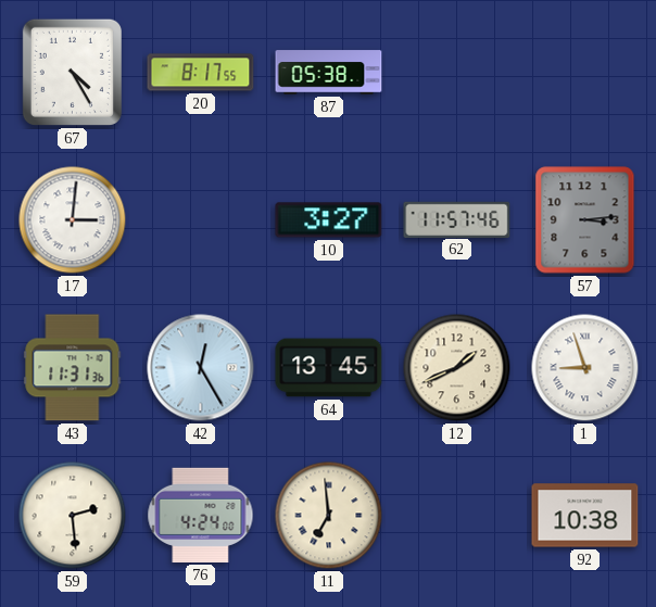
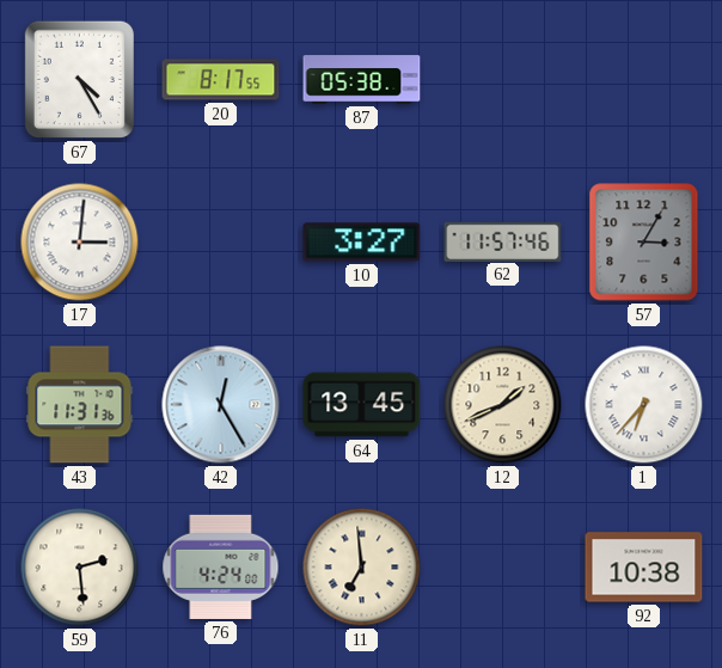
57: 3:14 -> 3:05 (644, 243)
1: 8:57 -> 6:37 (644, 405)
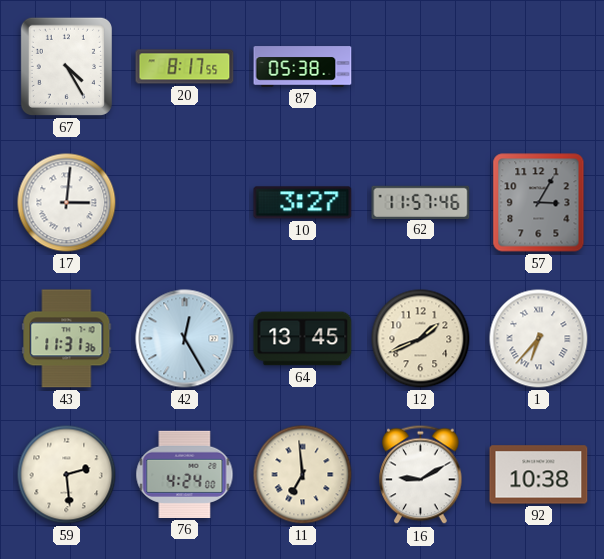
16: none -> 9:10 (421, 475)
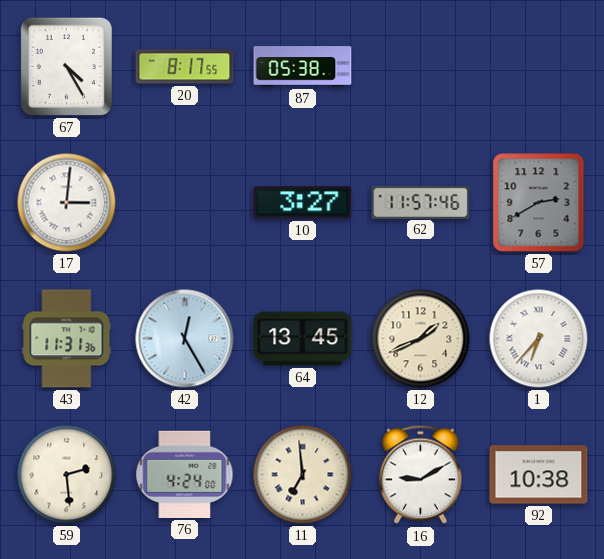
57: 3:05 -> 2:40 (539, 203)
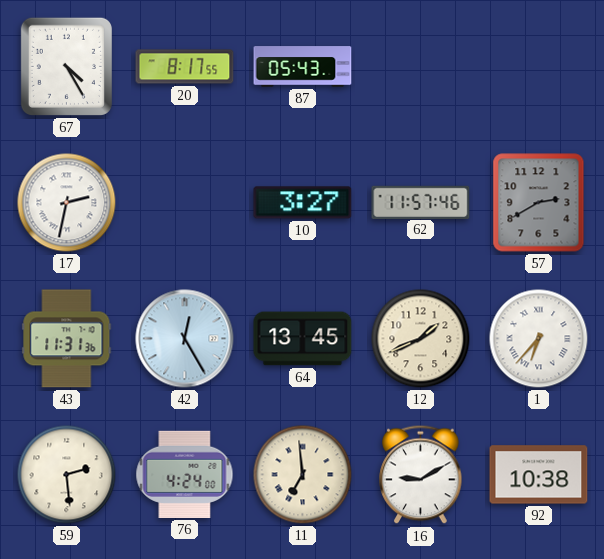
87: 05:38 -> 05:43 (303, 67)
17: 3:01 -> 2:32 (67, 203)
